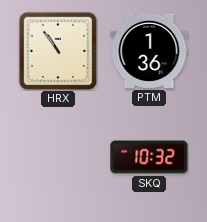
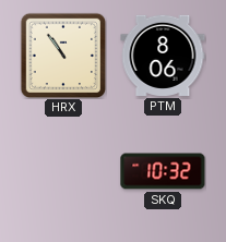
PTM: 1:36 -> 8:06 (163, 56)
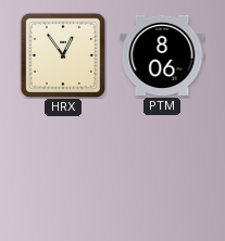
HRX: 10:54 -> 12:54 (62, 54)
SKQ: 10:32 -> none (163, 171)
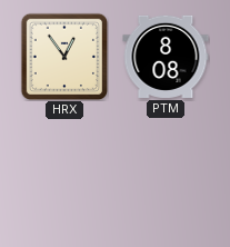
PTM: 8:06 -> 8:08 (166, 57)
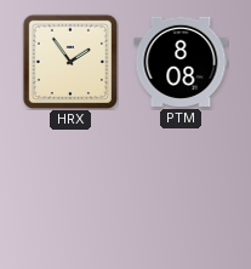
HRX: 12:54 -> 1:54 (69, 61)
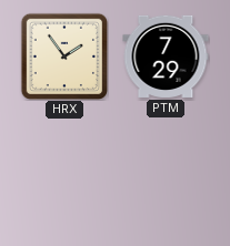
PTM: 8:08 -> 7:29 (166, 57)
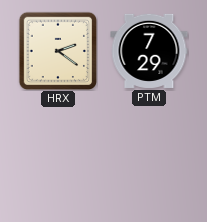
HRX: 1:54 -> 2:21 (57, 50)
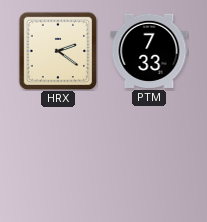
PTM: 7:29 -> 7:33 (149, 51)
